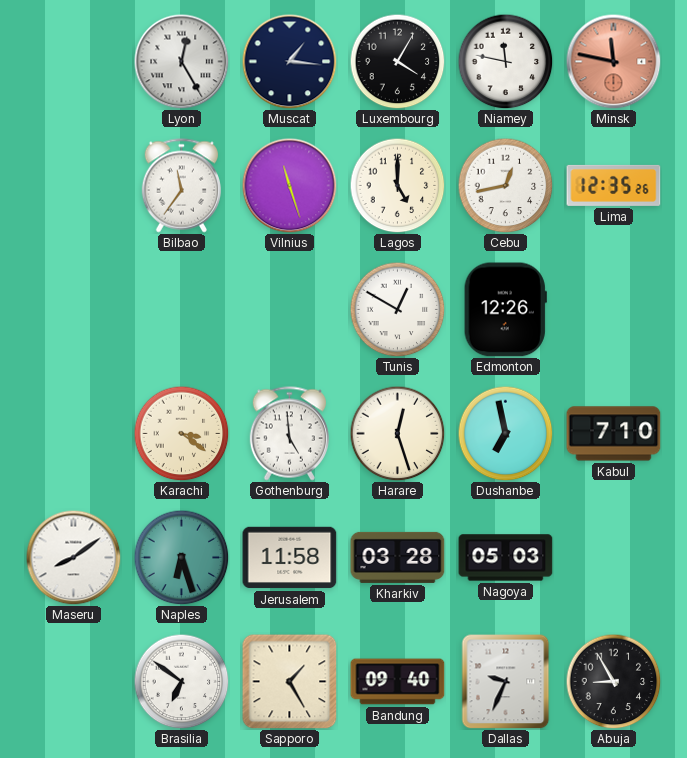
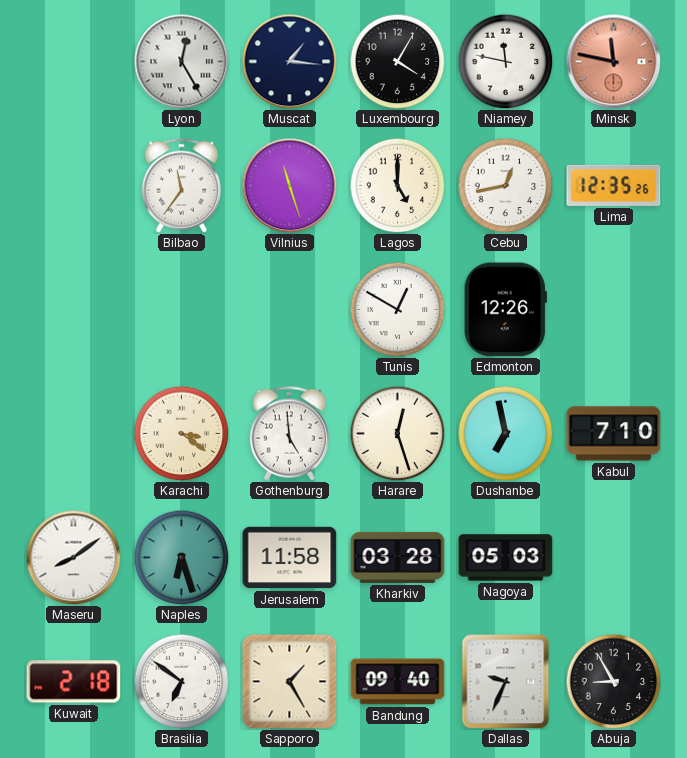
Kuwait: none -> 2:18 (74, 682)
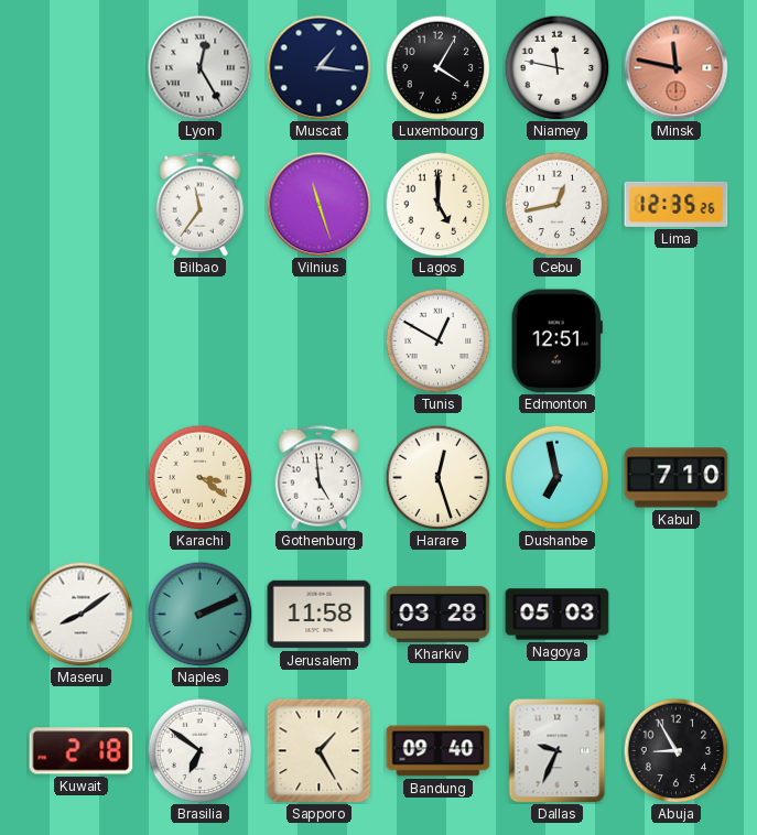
Edmonton: 12:26 -> 12:51 (556, 341)
Naples: 6:27 -> 2:11 (199, 614)
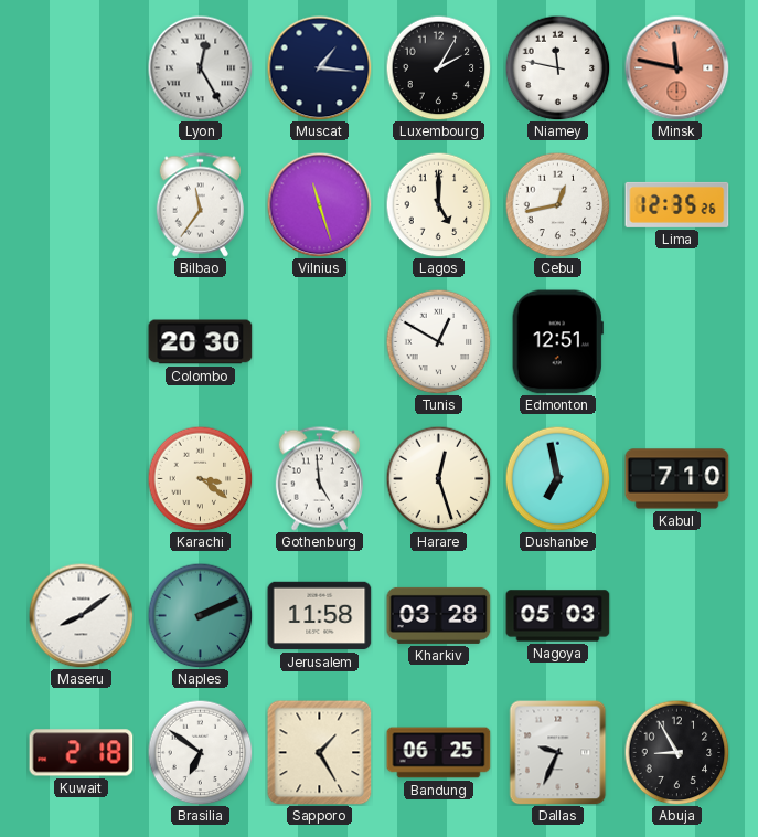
Luxembourg: 4:05 -> 2:05 (438, 67)
Colombo: none -> 20:30 (201, 342)
Bandung: 09:40 -> 06:25 (439, 753)
